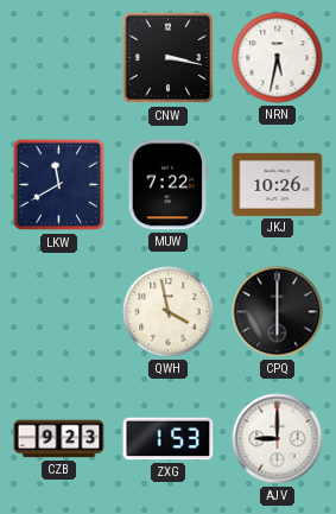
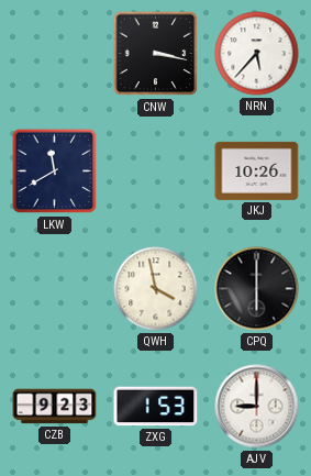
NRN: 5:32 -> 5:37 (257, 54)
MUW: 7:22 -> none (167, 185)
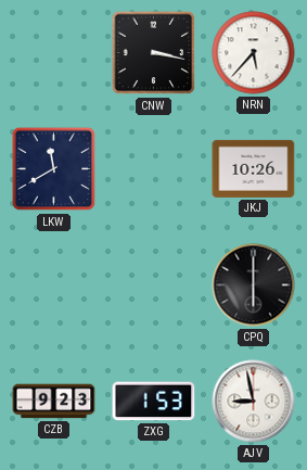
QWH: 3:58 -> none (156, 289)
AJV: 9:00 -> 8:58 (254, 402)
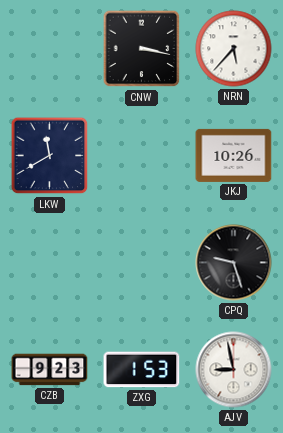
CPQ: 6:00 -> 9:27 (234, 263)
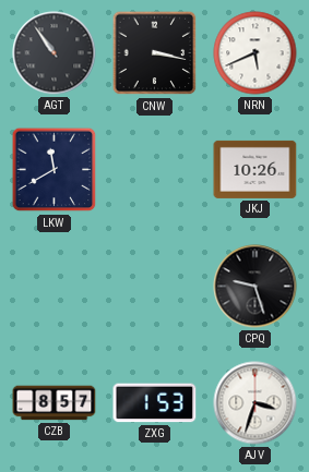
AGT: none -> 10:54 (55, 53)
NRN: 5:37 -> 5:41 (255, 53)
CZB: 9:23 -> 8:57 (55, 403)
AJV: 8:58 -> 3:33 (255, 403)
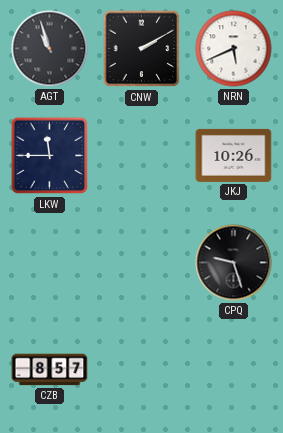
AGT: 10:54 -> 10:57 (50, 49)
CNW: 3:17 -> 2:10 (142, 49)
LKW: 11:40 -> 11:45 (50, 156)
ZXG: 1:53 -> none (155, 403)
AJV: 3:33 -> none (255, 403)
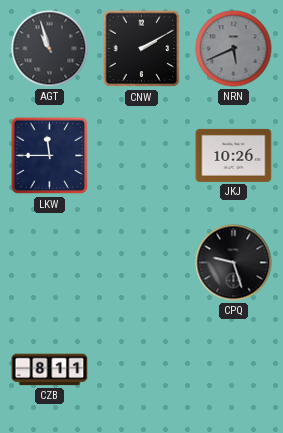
NRN dial: white -> grey (234, 49)
CZB: 8:57 -> 8:11 (50, 370)
